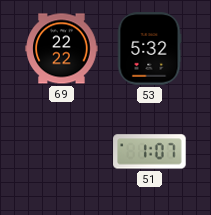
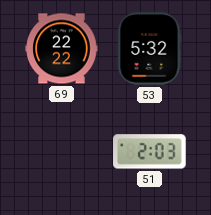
51: 1:07 -> 2:03 (150, 152)
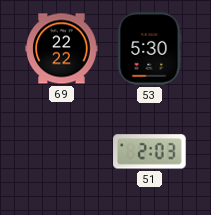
53: 5:32 -> 5:30 (149, 49)
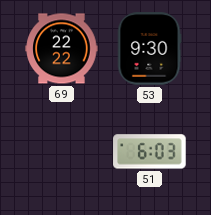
53: 5:30 -> 9:30 (149, 49)
51: 2:03 -> 6:03 (150, 152)
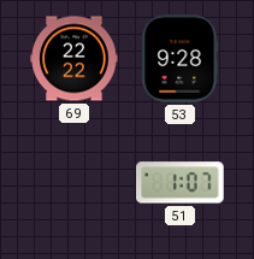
53: 9:30 -> 9:28 (179, 59)
51: 6:03 -> 1:07 (181, 183)
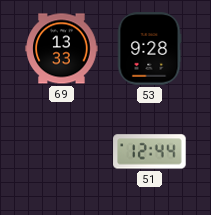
69: 22:22 -> 13:33 (62, 49)
51: 1:07 -> 12:44 (150, 152)
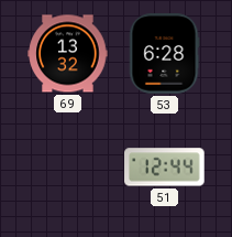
69: 13:33 -> 13:32 (68, 54)
53: 9:28 -> 6:28 (164, 54)
